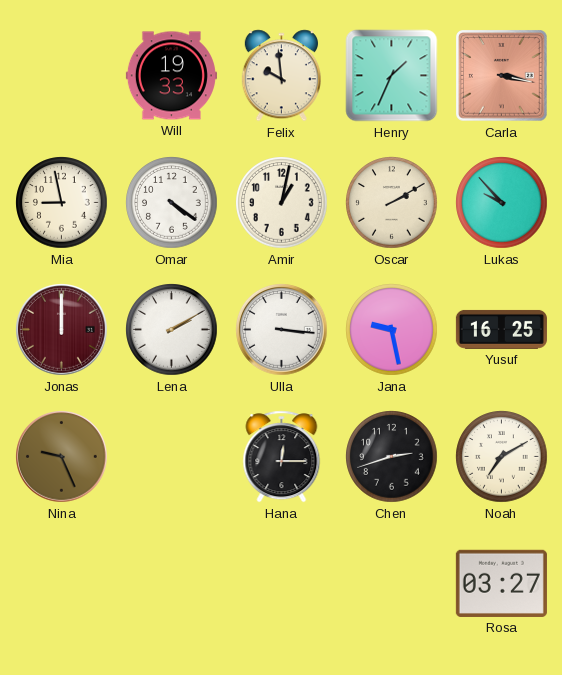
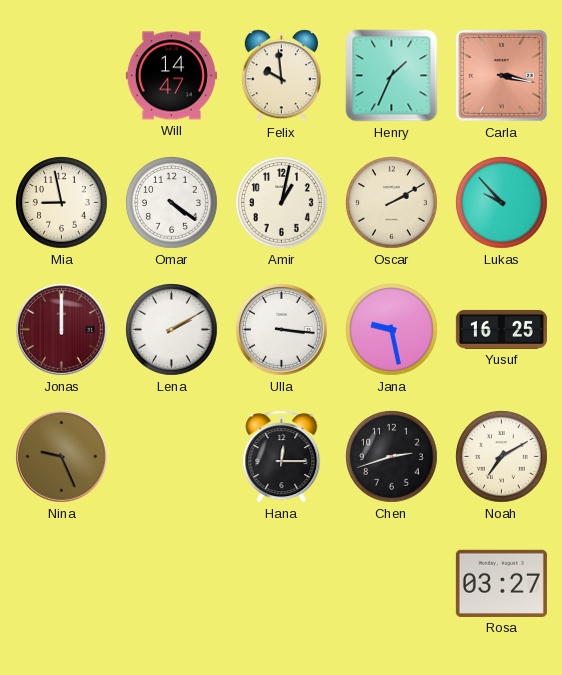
Will: 19:33 -> 14:47 (171, 76)
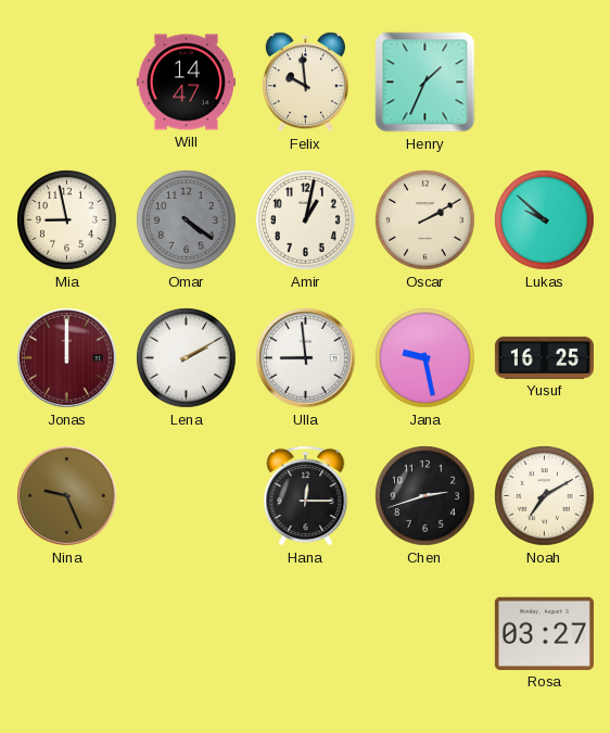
Carla: 3:17 -> none (502, 76)
Omar dial: white -> grey (187, 220)
Lukas: 9:53 -> 9:52 (545, 220)
Ulla: 3:16 -> 8:59 (306, 358)
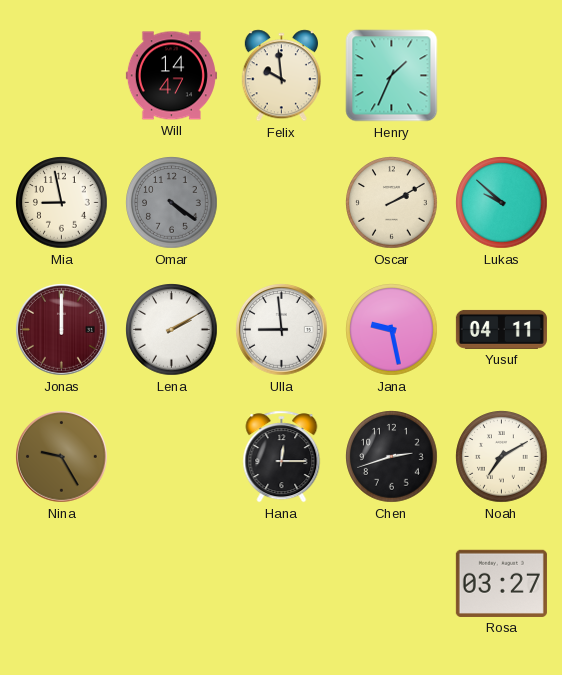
Amir: 1:02 -> none (306, 220)
Yusuf: 16:25 -> 04:11 (501, 329)
Nina: 9:26 -> 9:25 (62, 457)
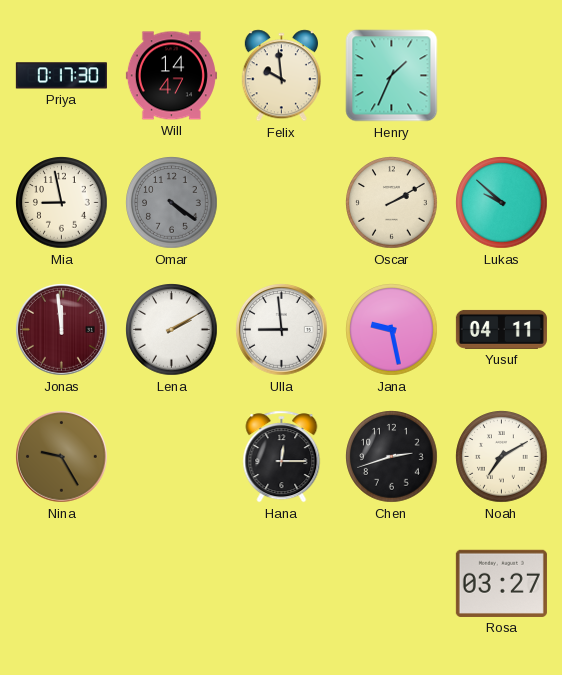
Priya: none -> 0:17 (61, 76)
Jonas: 12:00 -> 11:59 (62, 330)
